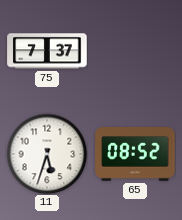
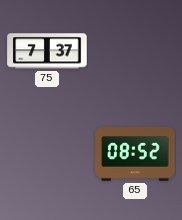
11: 5:33 -> none (47, 154)
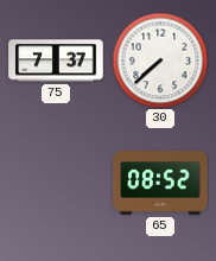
30: none -> 7:38 (160, 61)
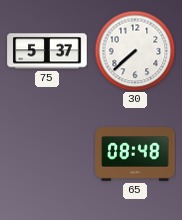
75: 7:37 -> 5:37 (47, 51)
65: 08:52 -> 08:48 (135, 154)
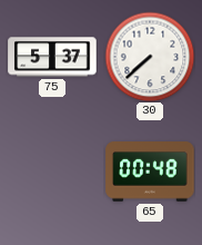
65: 08:48 -> 00:48 (150, 171)
